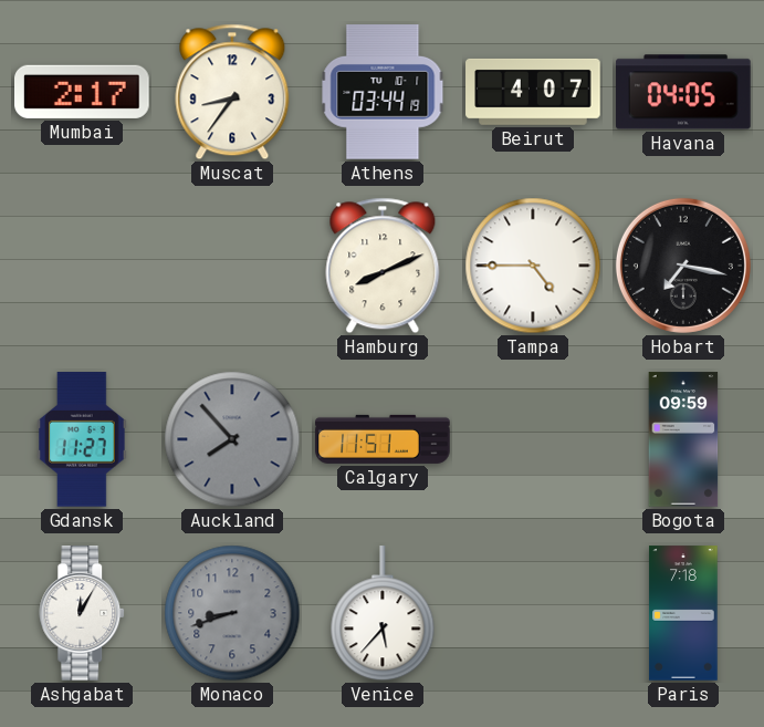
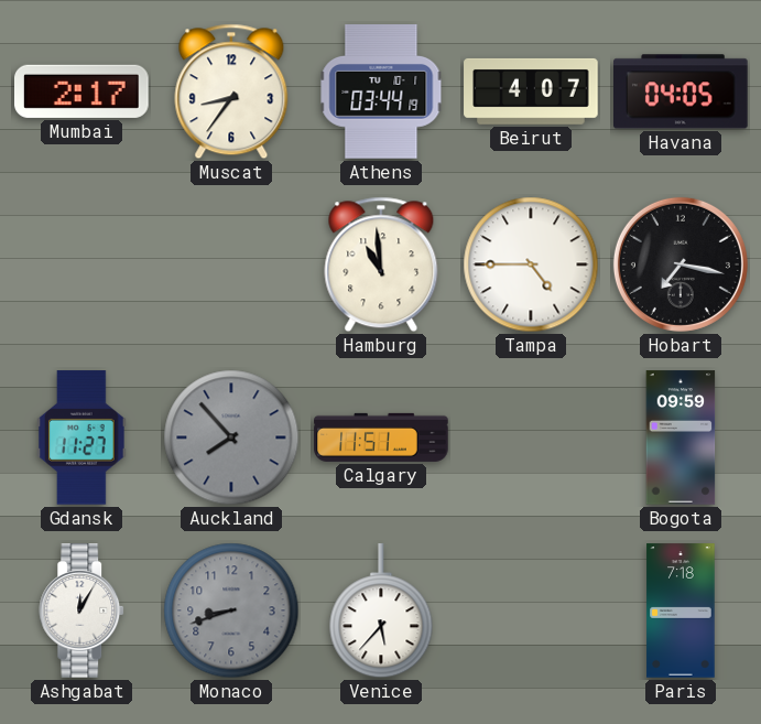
Hamburg: 8:11 -> 10:59 (381, 264)
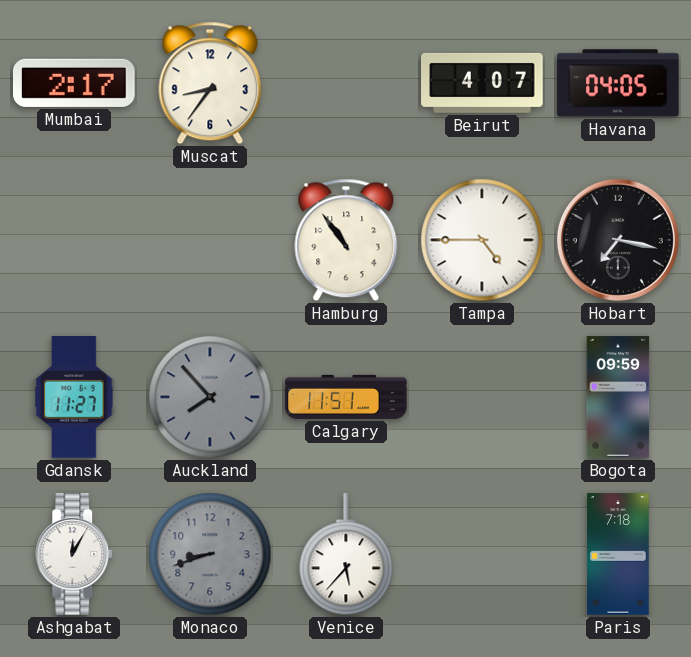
Athens: 03:44 -> none (381, 91)
Hamburg: 10:59 -> 10:54 (346, 240)
